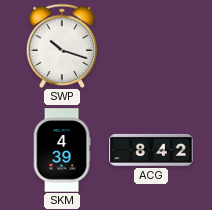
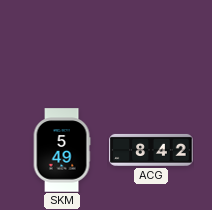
SWP: 10:18 -> none (62, 45)
SKM: 4:39 -> 5:49 (62, 150)
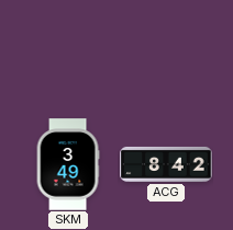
SKM: 5:49 -> 3:49 (68, 164)
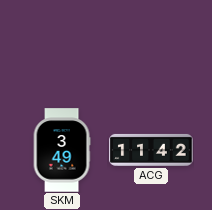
ACG: 8:42 -> 11:42 (151, 150)
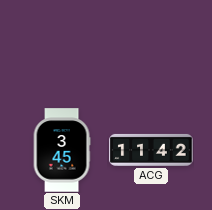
SKM: 3:49 -> 3:45 (62, 150)
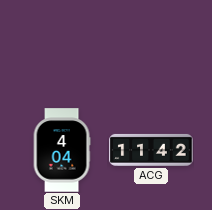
SKM: 3:45 -> 4:04 (62, 150)
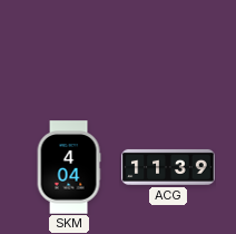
ACG: 11:42 -> 11:39 (168, 167)
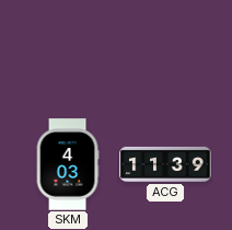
SKM: 4:04 -> 4:03 (68, 164)
